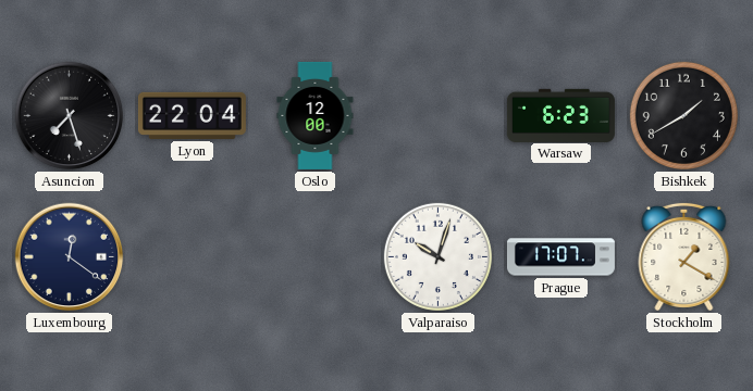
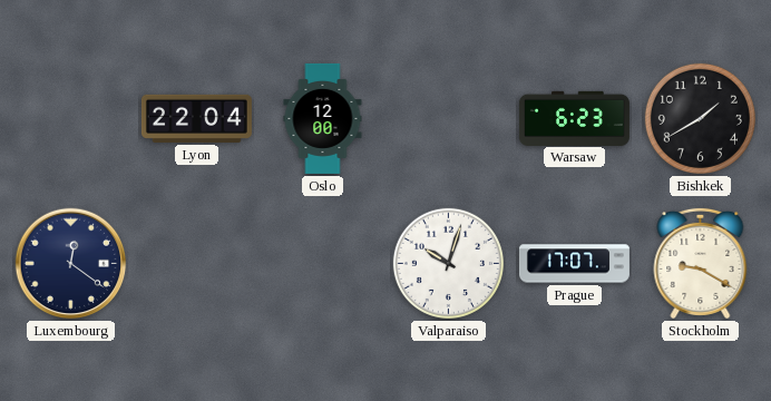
Asuncion: 7:27 -> none (70, 116)
Stockholm: 1:20 -> 9:20 (701, 263)
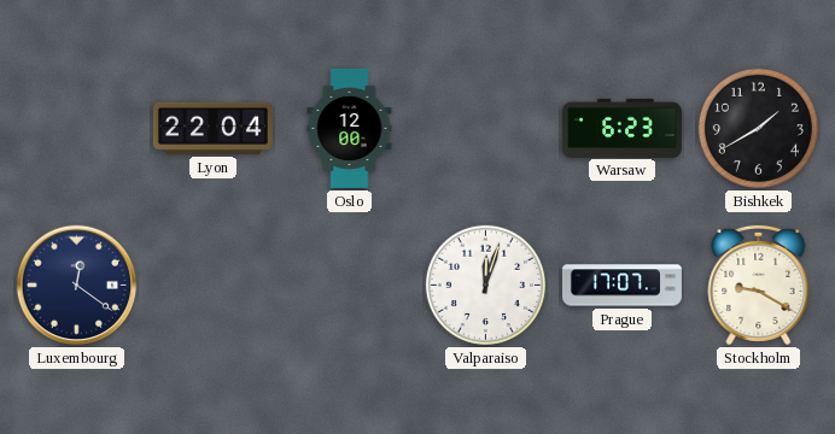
Valparaiso: 10:03 -> 12:03 (485, 285)
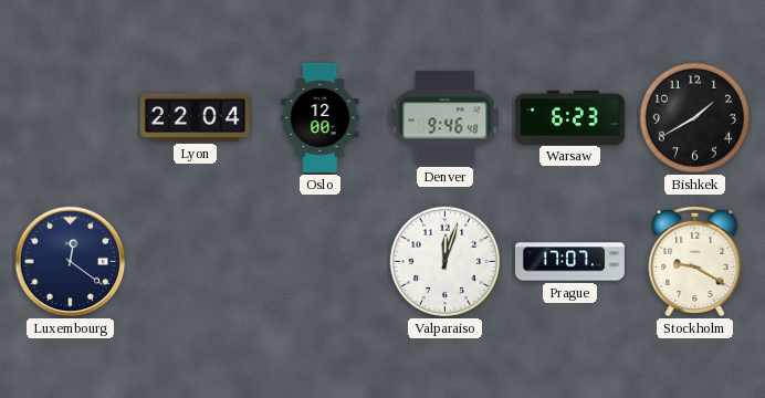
Denver: none -> 9:46 (446, 118)
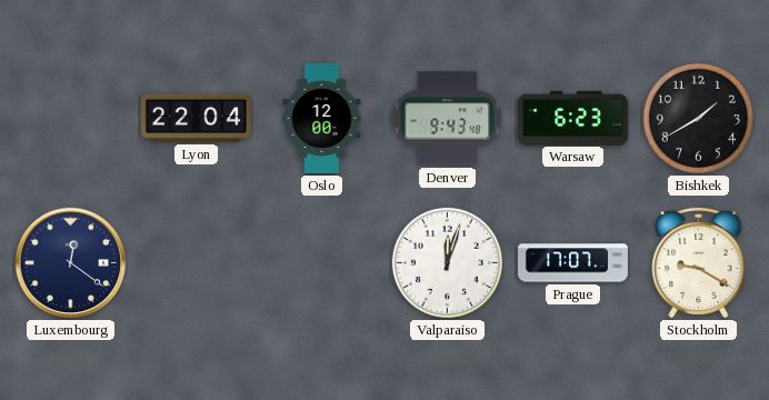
Denver: 9:46 -> 9:43 (448, 119)
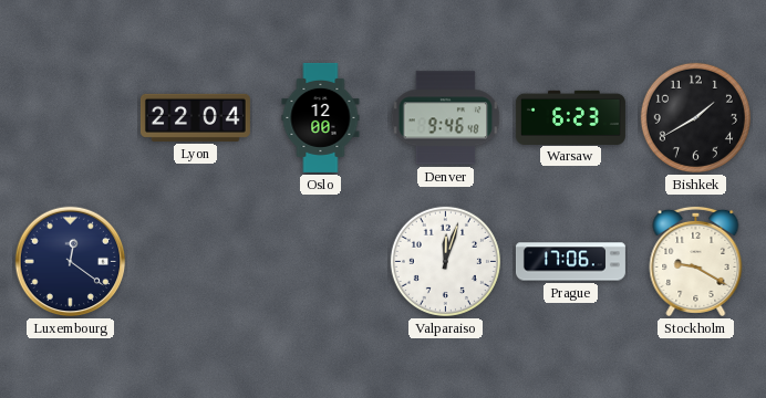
Denver: 9:43 -> 9:46 (446, 118)
Prague: 17:07 -> 17:06 (570, 262)
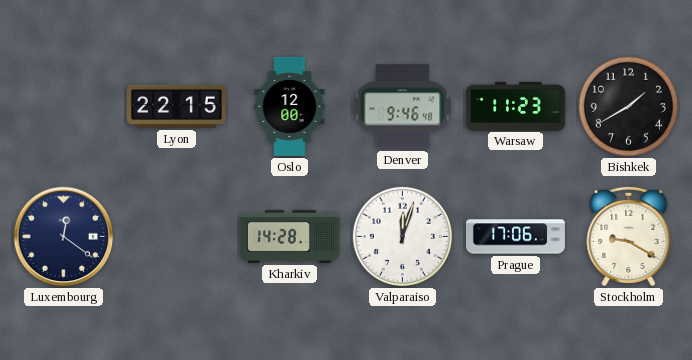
Lyon: 22:04 -> 22:15 (176, 106)
Warsaw: 6:23 -> 11:23 (515, 106)
Kharkiv: none -> 14:28 (289, 236)
